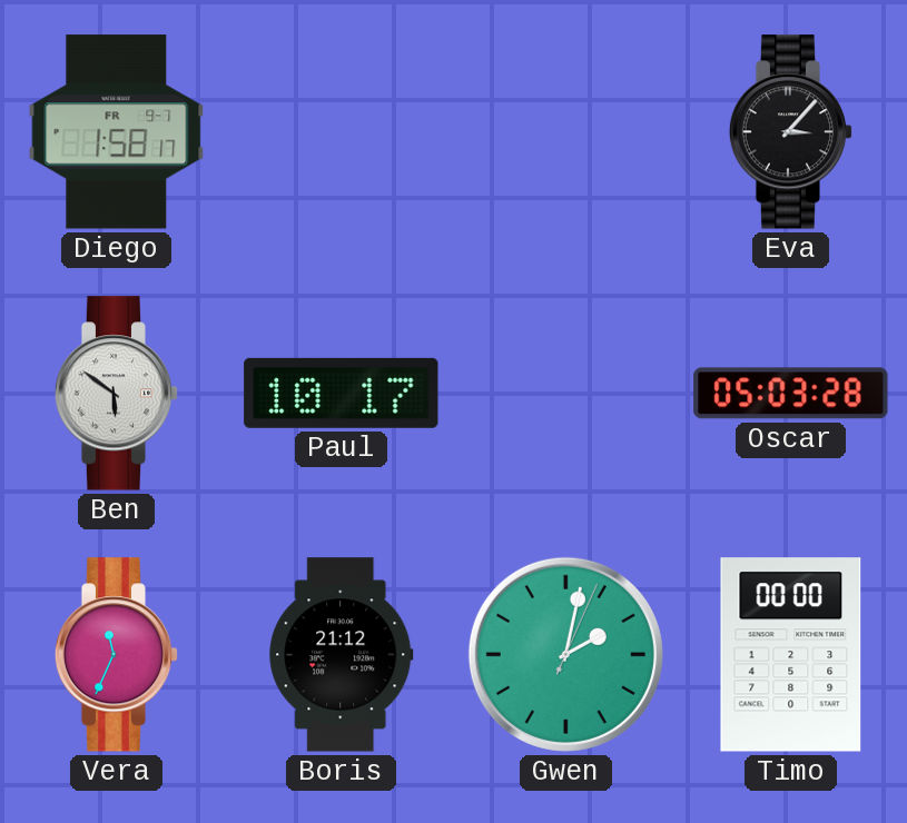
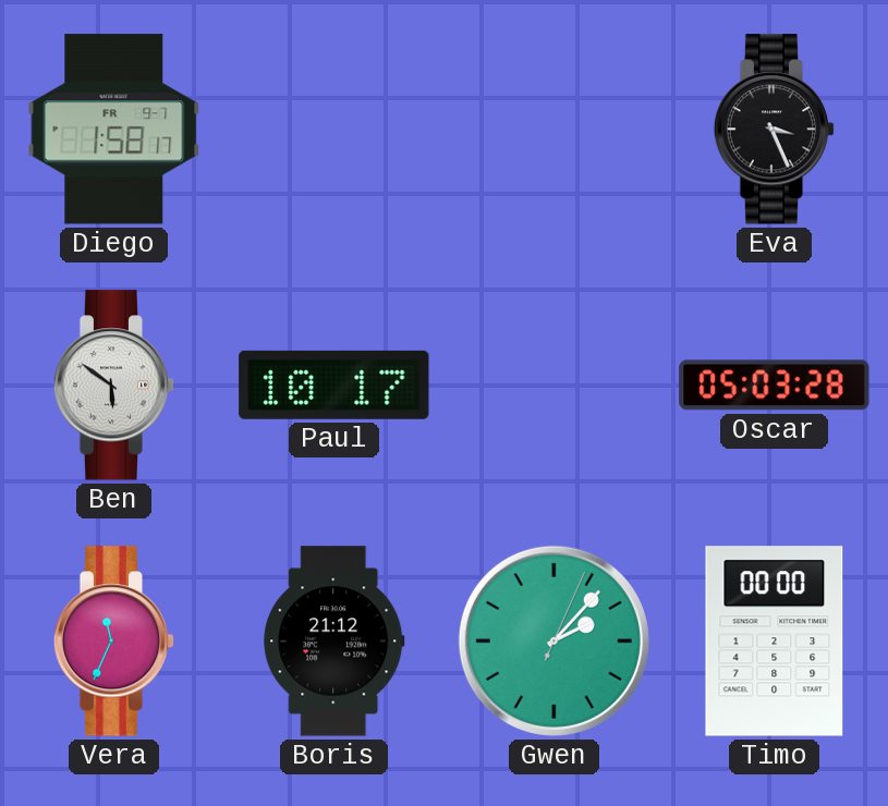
Eva: 3:07 -> 3:26 (775, 130)
Gwen: 2:02 -> 2:07 (554, 640)
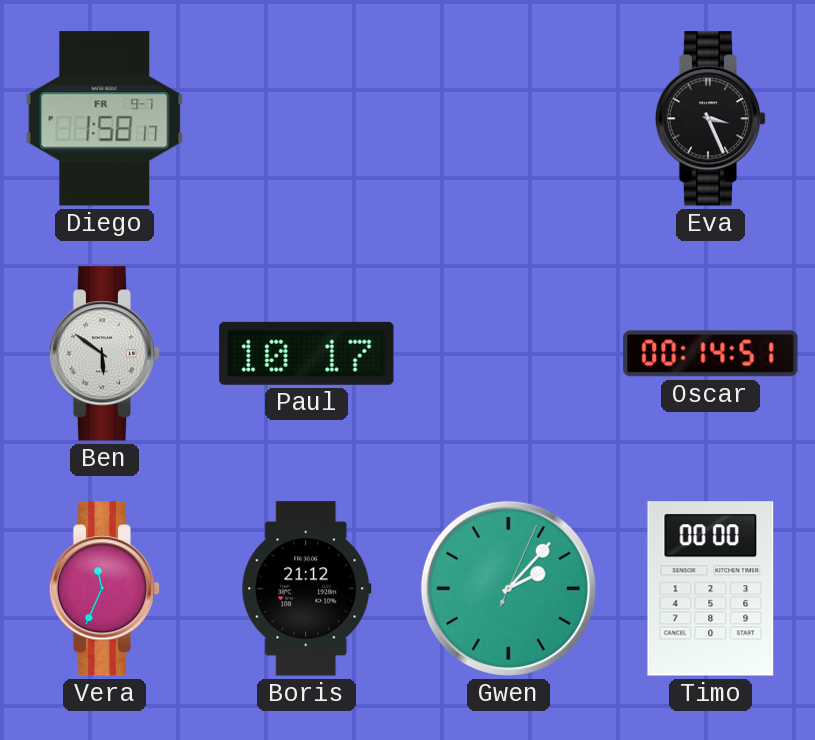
Oscar: 05:03 -> 00:14 (711, 354)
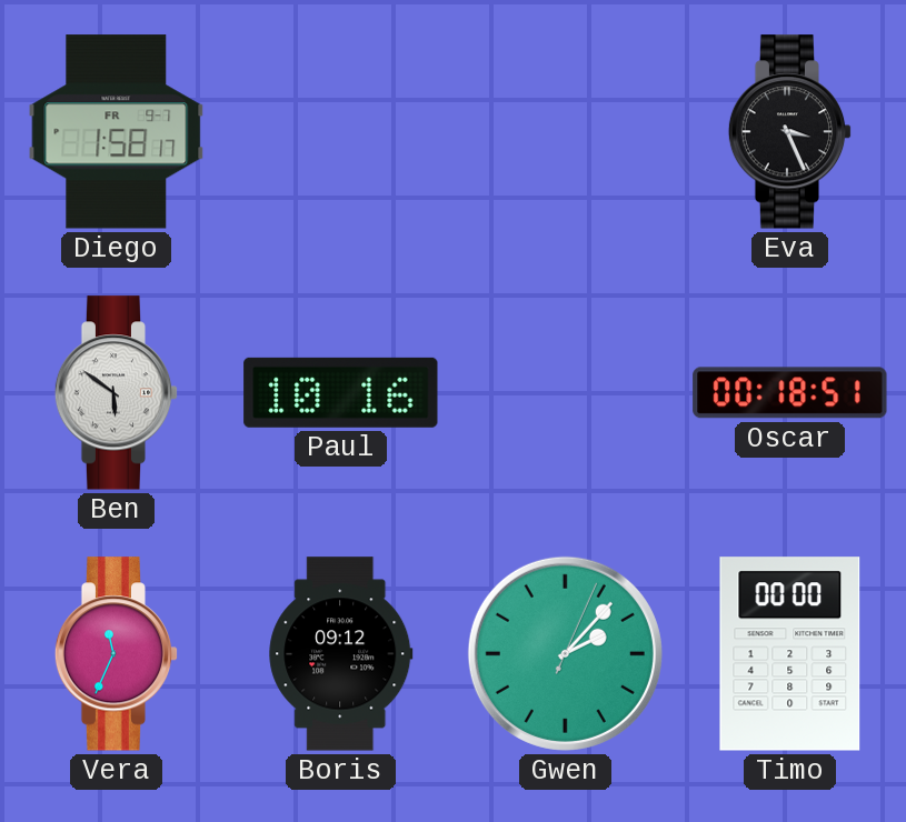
Paul: 10:17 -> 10:16 (341, 392)
Oscar: 00:14 -> 00:18 (790, 393)
Boris: 21:12 -> 09:12 (341, 654)
